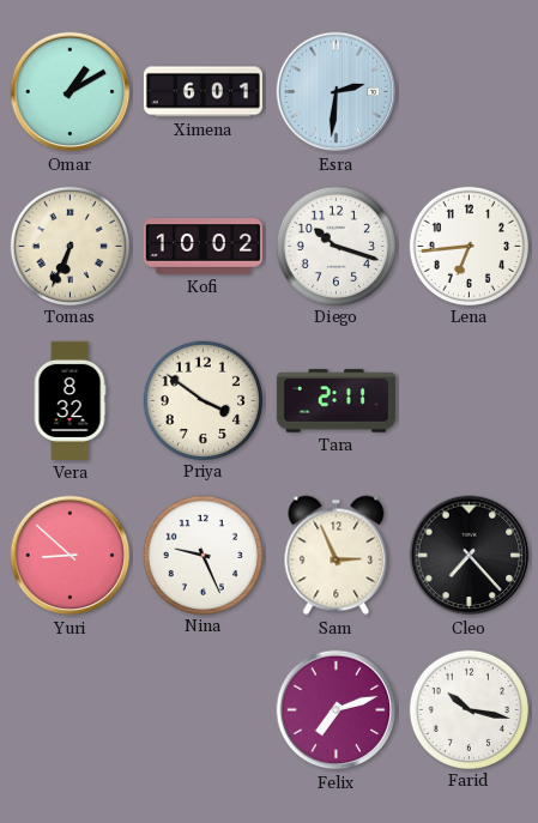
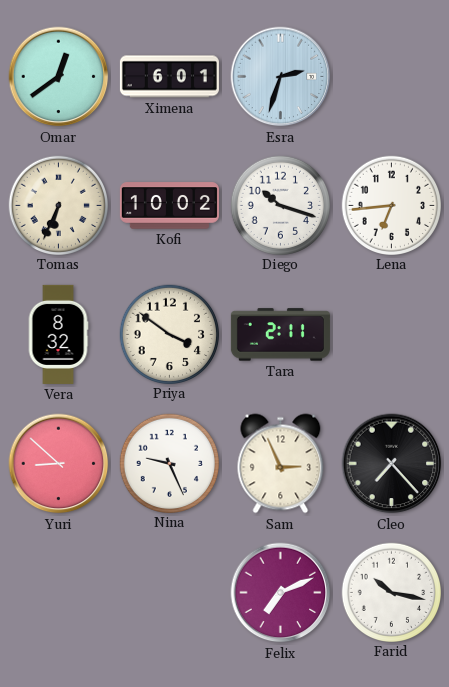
Omar: 1:10 -> 12:39 (59, 77)
Esra: 2:31 -> 2:33 (281, 77)
Felix: 7:12 -> 7:11 (281, 593)
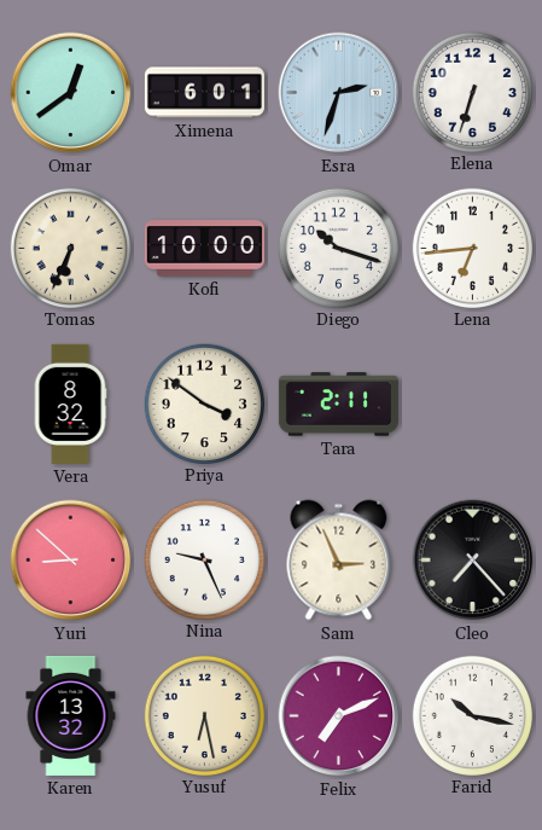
Elena: none -> 6:33 (472, 92)
Kofi: 10:02 -> 10:00 (204, 249)
Karen: none -> 13:32 (71, 715)
Yusuf: none -> 6:28 (204, 715)
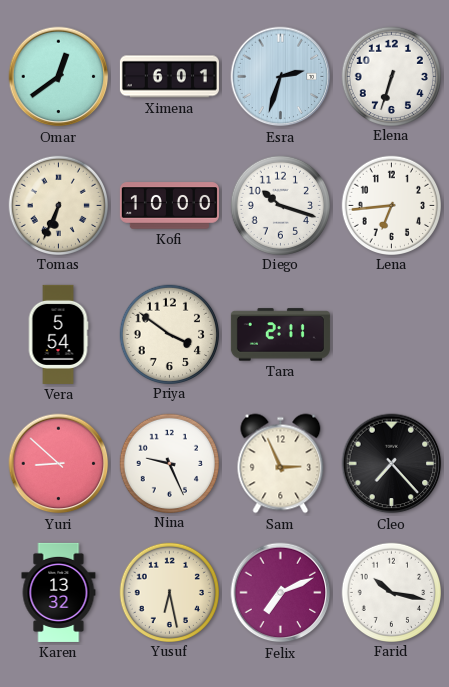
Vera: 8:32 -> 5:54 (58, 334)
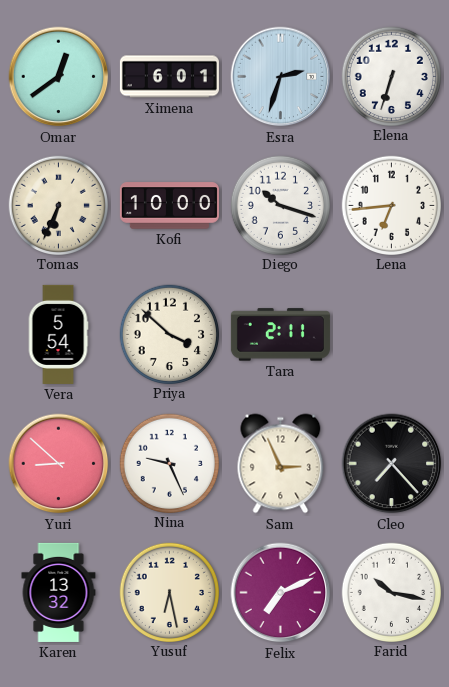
Priya: 3:51 -> 3:52 (169, 334)
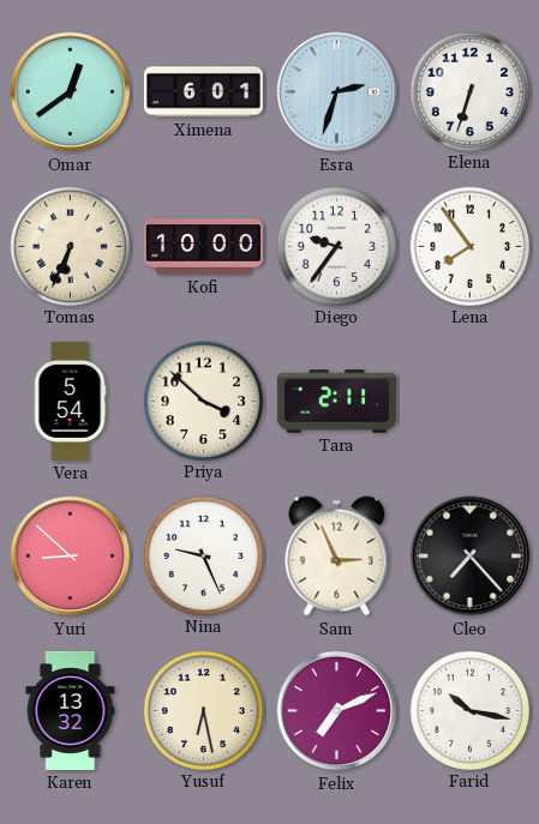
Diego: 10:18 -> 9:36 (336, 246)
Lena: 6:44 -> 7:54 (469, 246)
